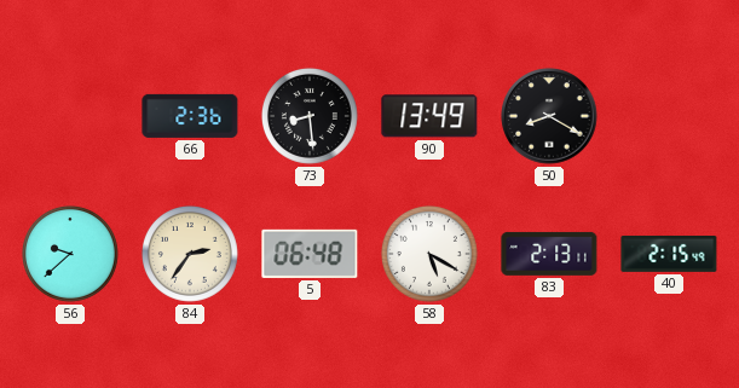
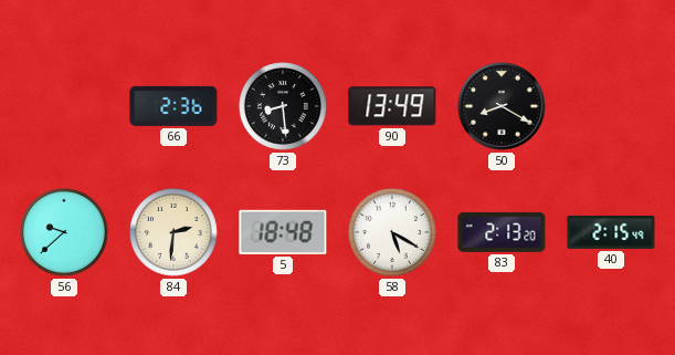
84: 2:36 -> 2:31 (173, 232)
5: 06:48 -> 18:48 (283, 232)
83: 2:13:11 -> 2:13:20 (502, 232)
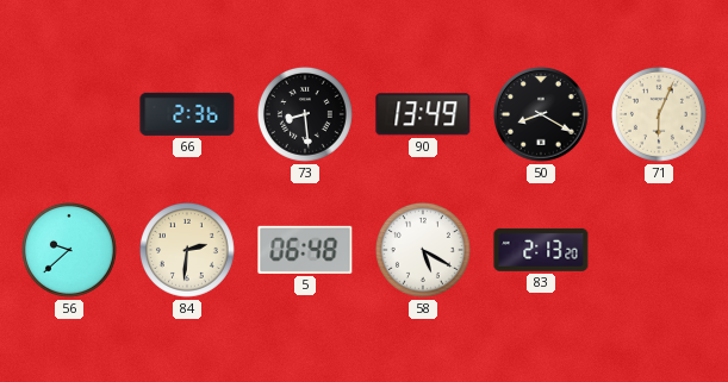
71: none -> 6:04 (659, 114)
5: 18:48 -> 06:48 (305, 250)
40: 2:15 -> none (611, 232)
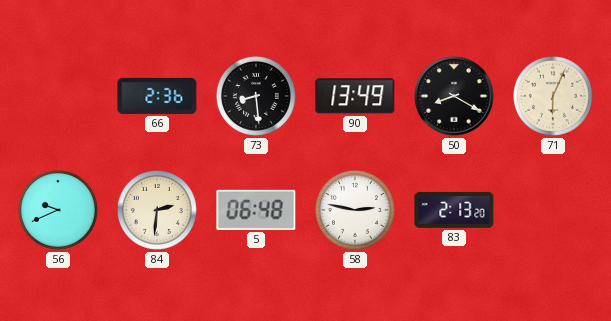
56: 9:38 -> 9:41 (58, 210)
58: 5:20 -> 2:47 (355, 210)
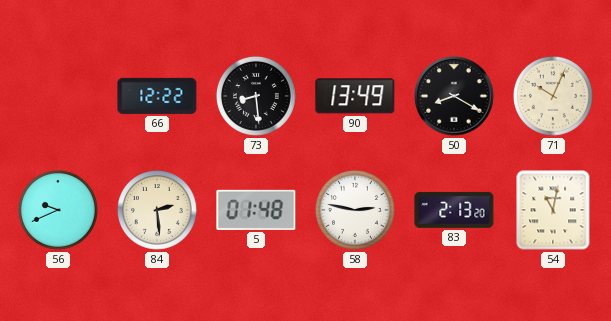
66: 2:36 -> 12:22 (157, 96)
71: 6:04 -> 10:04 (553, 96)
84: 2:31 -> 2:29 (157, 210)
5: 06:48 -> 01:48 (256, 210)
54: none -> 11:02 (553, 210)
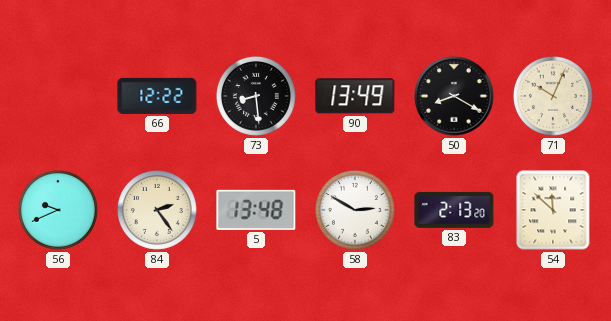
84: 2:29 -> 2:24 (157, 210)
5: 01:48 -> 13:48 (256, 210)
58: 2:47 -> 2:50 (355, 210)
54: 11:02 -> 11:52 (553, 210)
